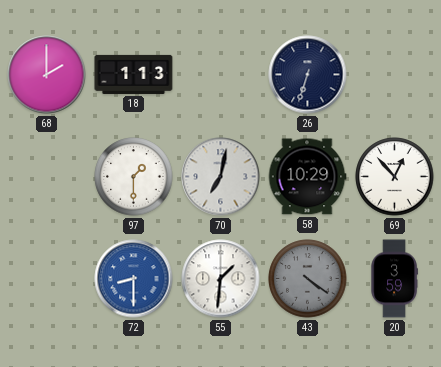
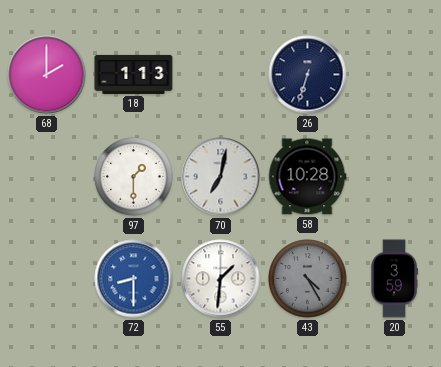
58: 10:29 -> 10:28 (307, 177)
69: 12:53 -> none (395, 177)
43: 4:21 -> 4:25 (308, 279)
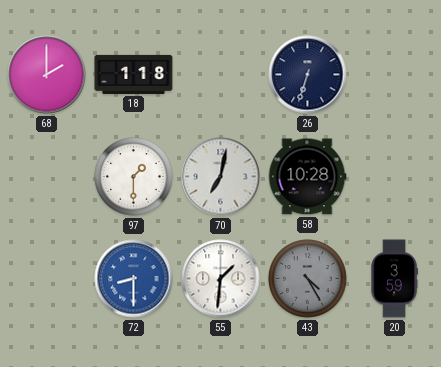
18: 1:13 -> 1:18 (134, 74)
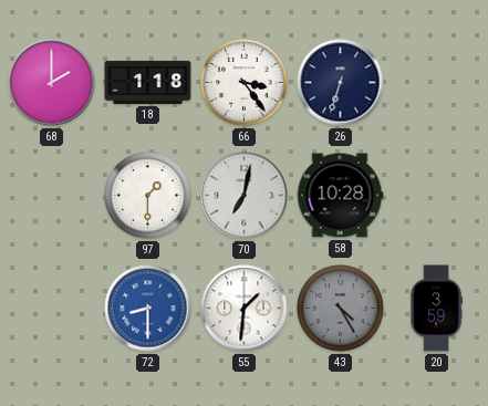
66: none -> 3:24 (245, 83)
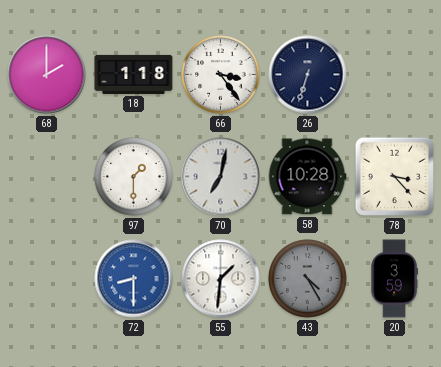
78: none -> 3:23 (394, 176)
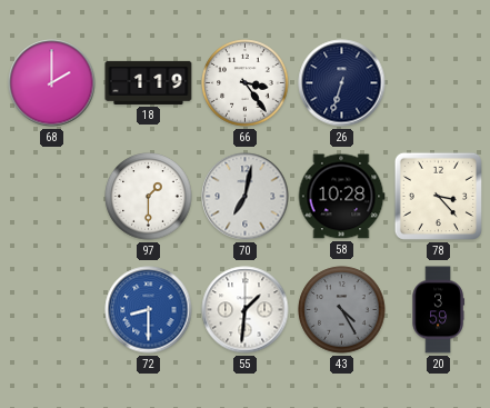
18: 1:18 -> 1:19 (149, 82)
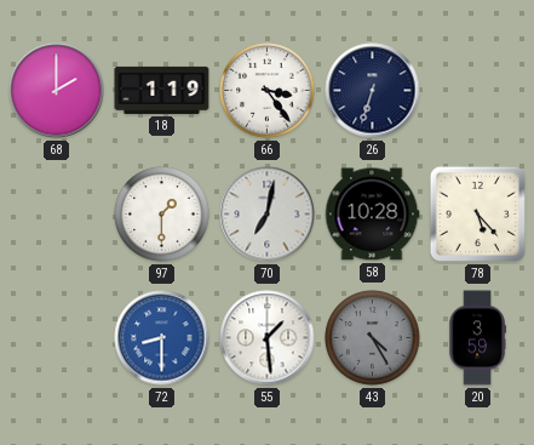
78: 3:23 -> 5:23 (477, 213)
55: 1:31 -> 1:29 (268, 338)
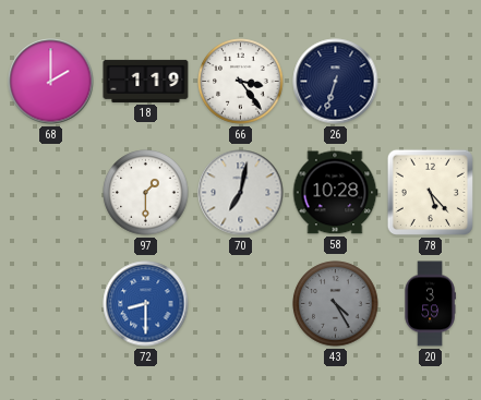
55: 1:29 -> none (268, 338)
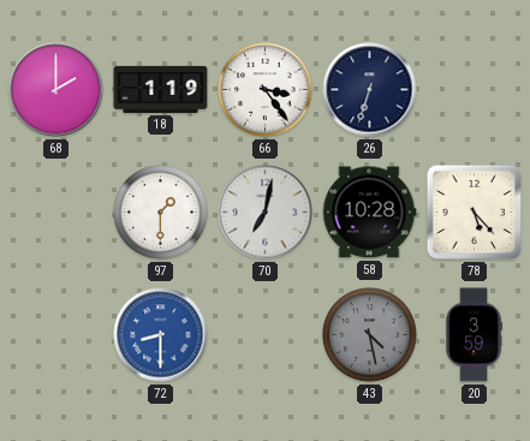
43: 4:25 -> 4:28 (370, 335)
